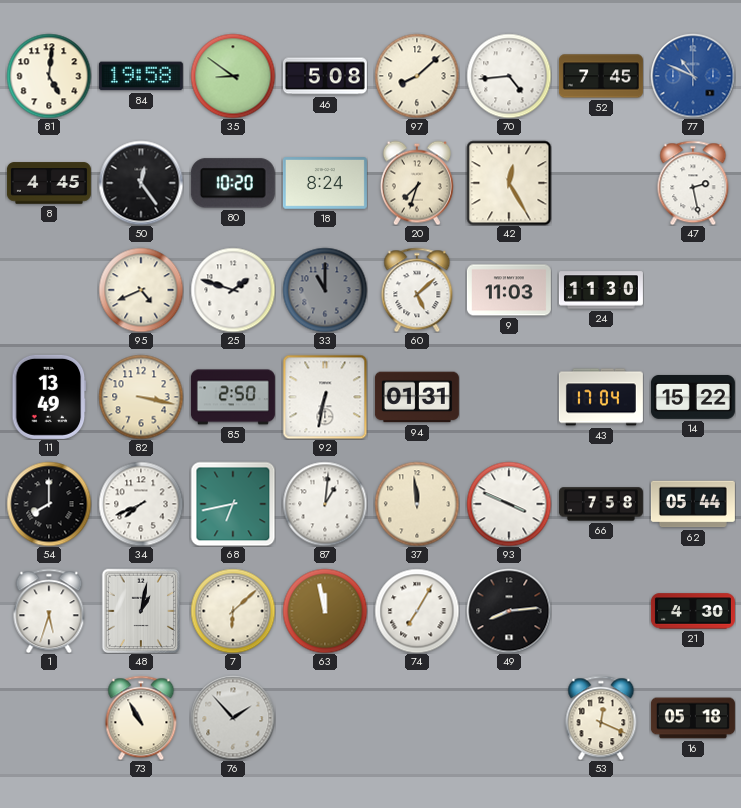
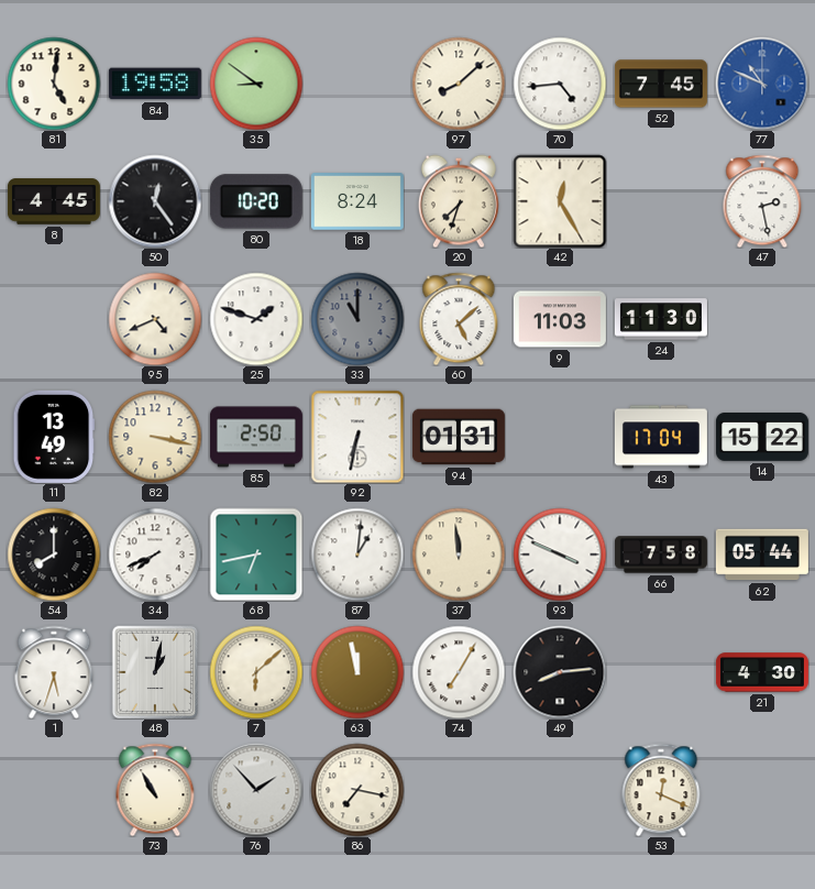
46: 5:08 -> none (325, 76)
86: none -> 7:17 (357, 790)
16: 05:18 -> none (693, 718)
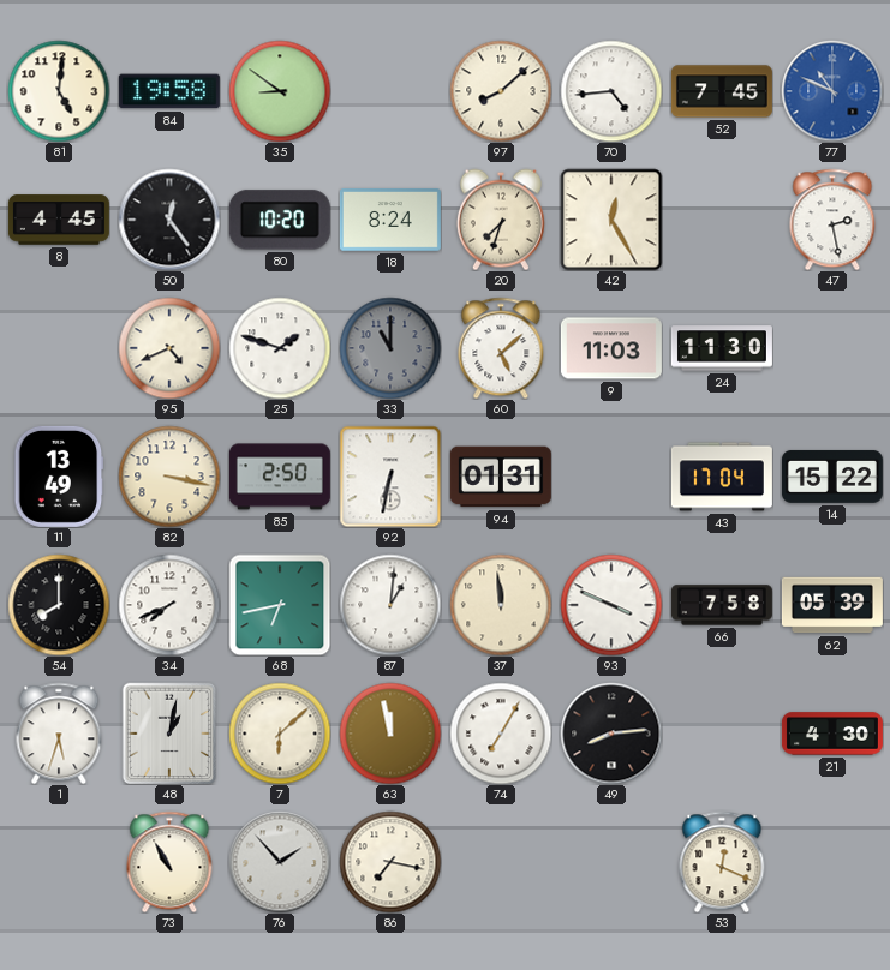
62: 05:44 -> 05:39 (832, 605)
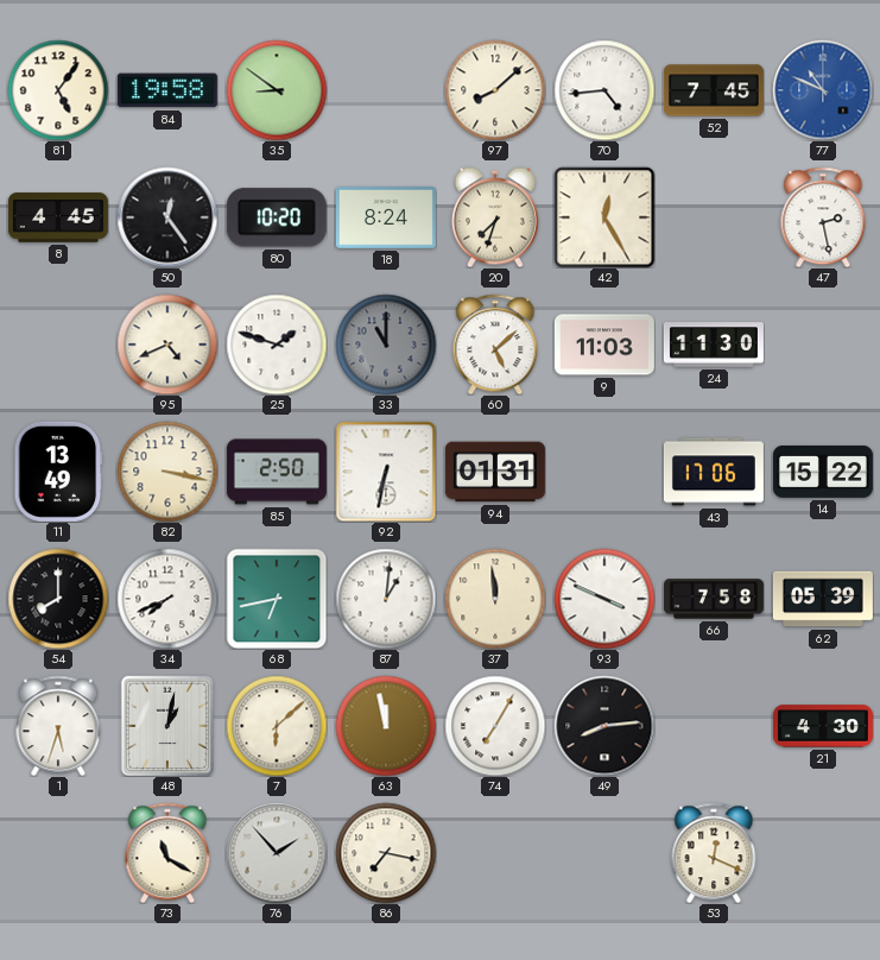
81: 5:01 -> 5:06 (58, 90)
43: 17:04 -> 17:06 (714, 472)
73: 10:55 -> 11:20 (167, 853)
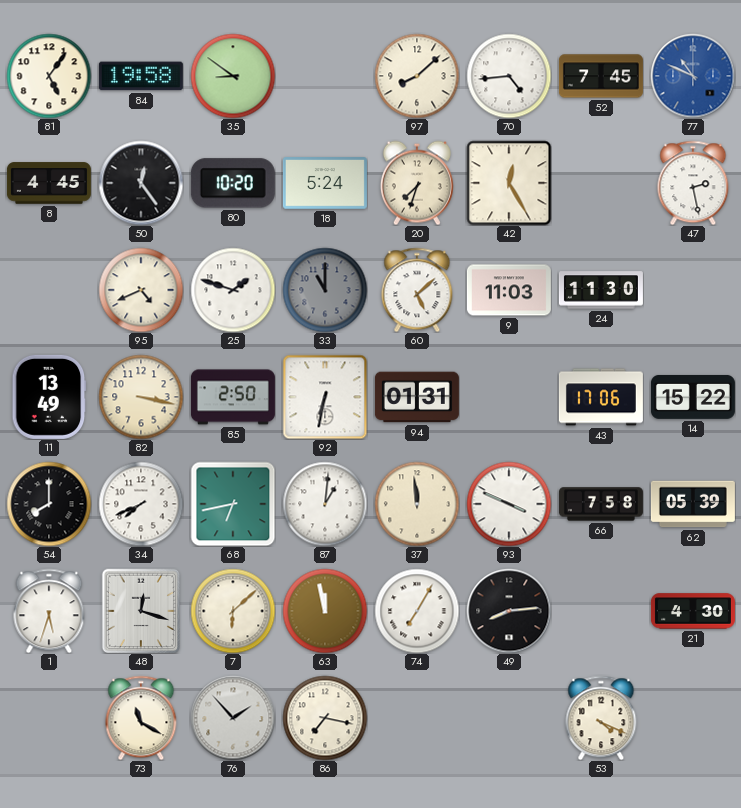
18: 8:24 -> 5:24 (325, 183)
48: 1:02 -> 12:18 (141, 611)
53: 12:19 -> 4:19 (601, 718)
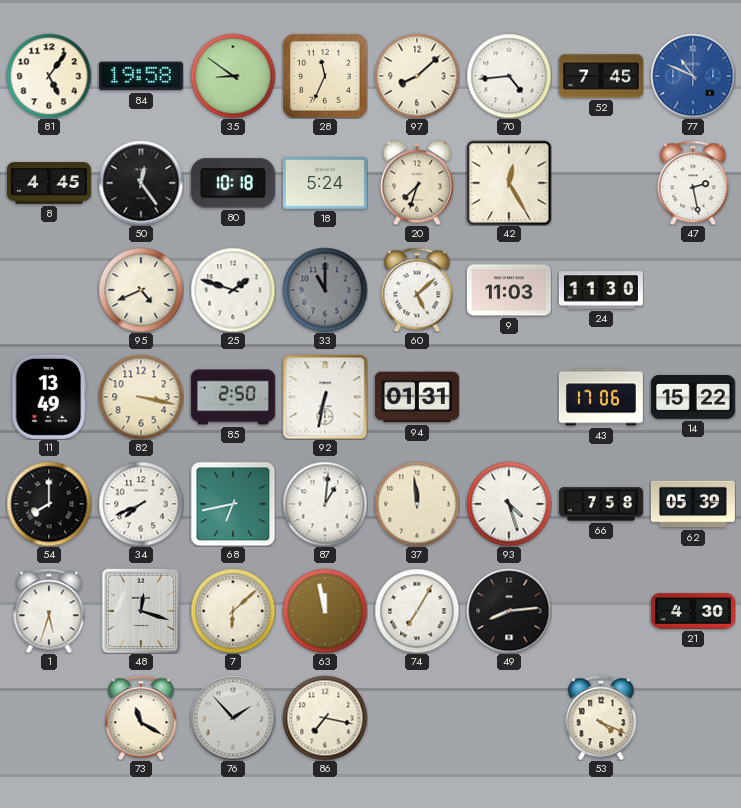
28: none -> 11:34 (325, 76)
80: 10:20 -> 10:18 (233, 183)
93: 3:49 -> 4:27 (509, 504)
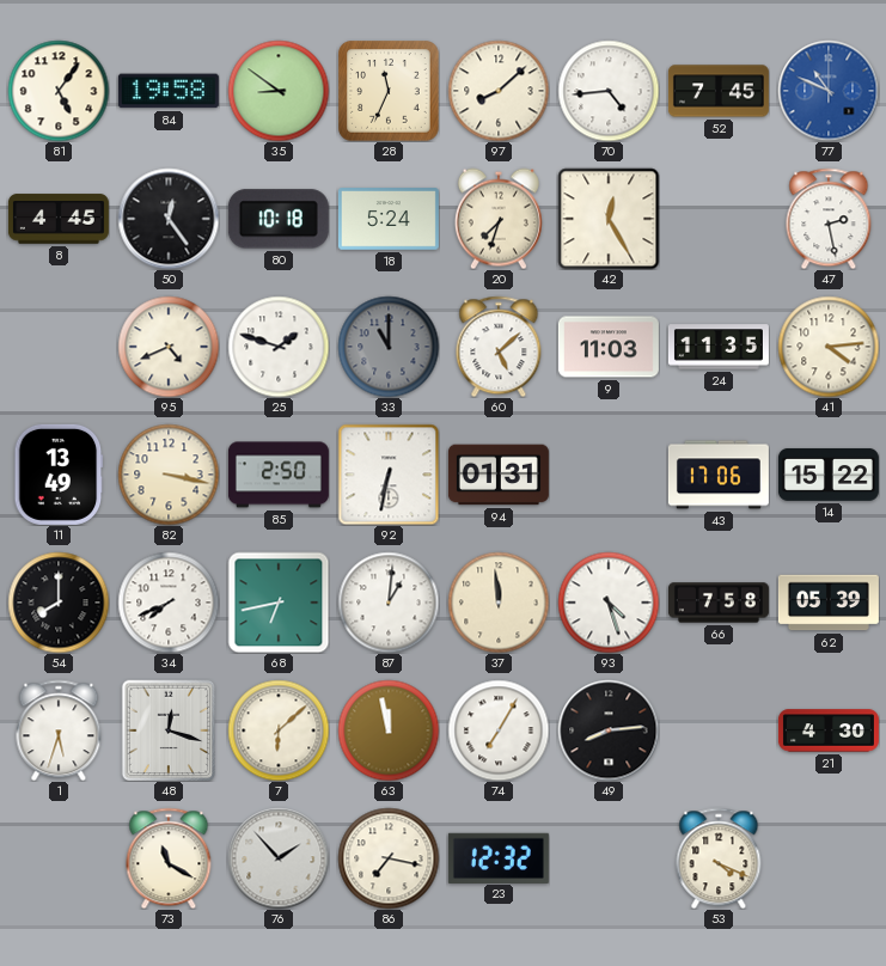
24: 11:30 -> 11:35 (719, 347)
41: none -> 4:14 (829, 347)
23: none -> 12:32 (499, 857)
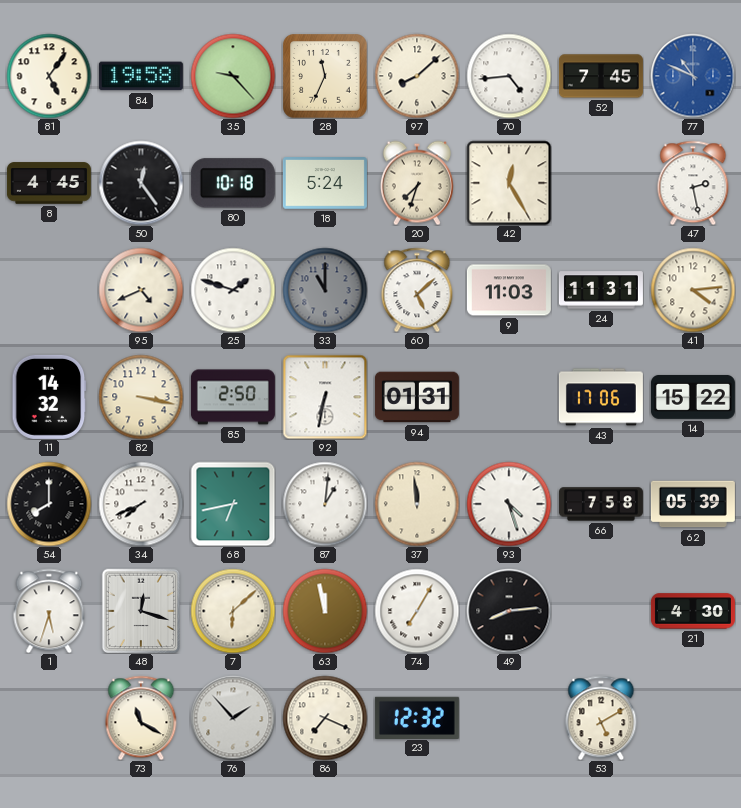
35: 8:51 -> 9:23 (233, 76)
24: 11:35 -> 11:31 (601, 290)
11: 13:49 -> 14:32 (49, 397)
86: 7:17 -> 7:19 (325, 718)
53: 4:19 -> 5:10 (601, 718)
